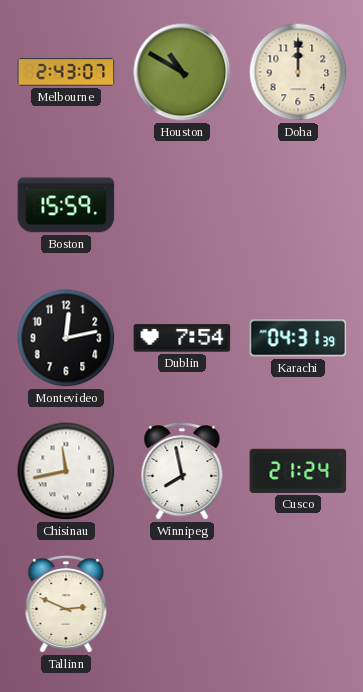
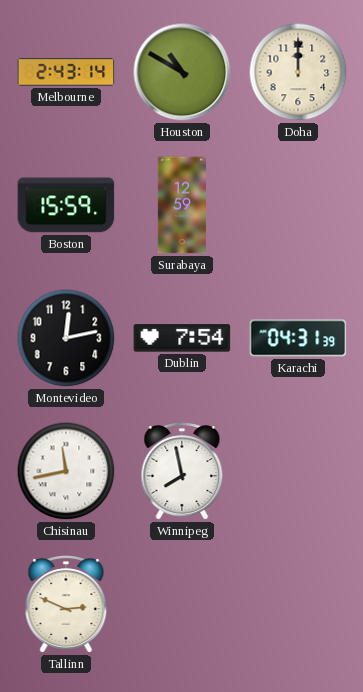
Melbourne: 2:43:07 -> 2:43:14 (66, 72)
Surabaya: none -> 12:59 (181, 205)
Cusco: 21:24 -> none (298, 471)
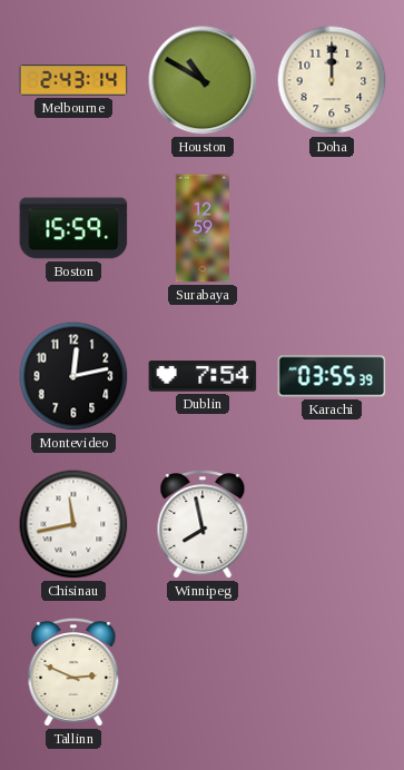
Karachi: 04:31 -> 03:55 (332, 376)
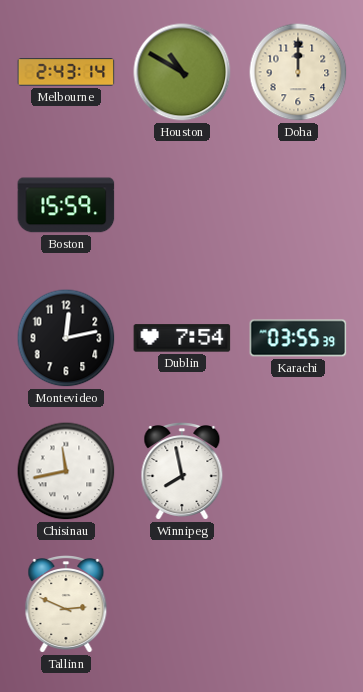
Surabaya: 12:59 -> none (201, 228)
